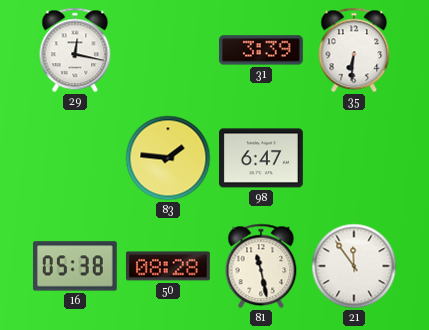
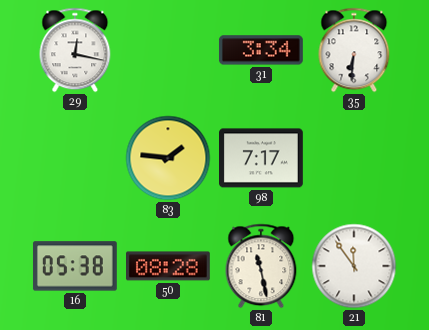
31: 3:39 -> 3:34 (261, 50)
98: 6:47 -> 7:17 (262, 158)
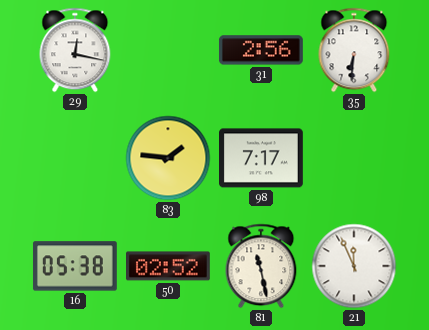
31: 3:34 -> 2:56 (261, 50)
50: 08:28 -> 02:52 (169, 266)
21: 11:54 -> 11:56 (354, 266)
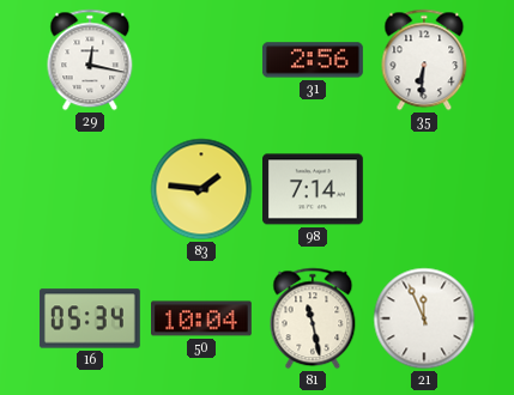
98: 7:17 -> 7:14 (314, 189)
16: 05:38 -> 05:34 (90, 318)
50: 02:52 -> 10:04 (202, 318)
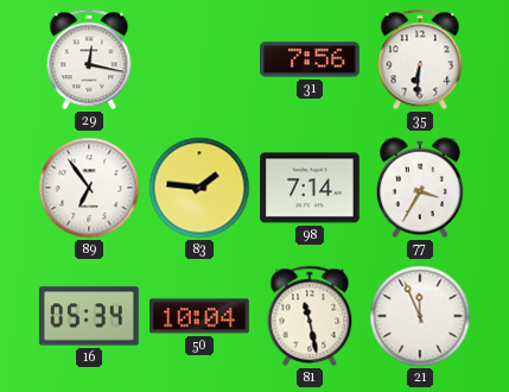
31: 2:56 -> 7:56 (310, 59)
89: none -> 6:54 (89, 188)
77: none -> 3:35 (420, 188)
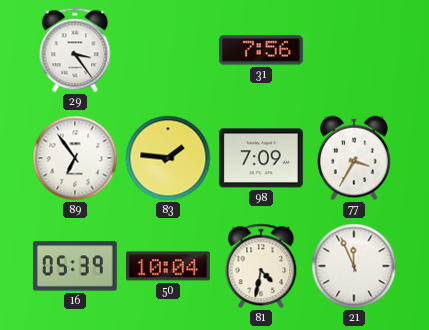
29: 12:17 -> 3:24 (75, 50)
35: 6:31 -> none (420, 59)
98: 7:14 -> 7:09 (262, 158)
16: 05:34 -> 05:39 (75, 266)
81: 11:28 -> 4:32 (261, 266)
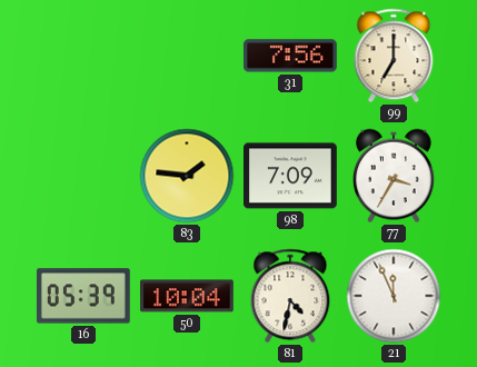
29: 3:24 -> none (75, 50)
99: none -> 7:00 (394, 56)
89: 6:54 -> none (75, 158)
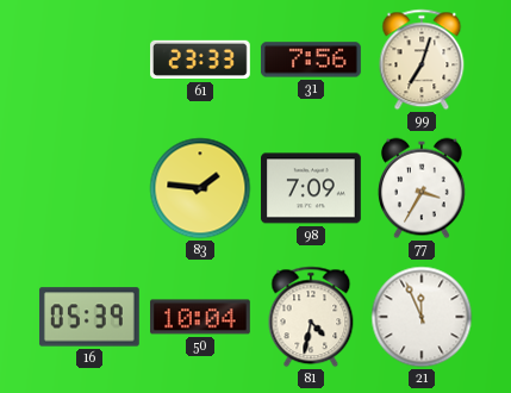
61: none -> 23:33 (201, 60)
99: 7:00 -> 7:03 (422, 60)
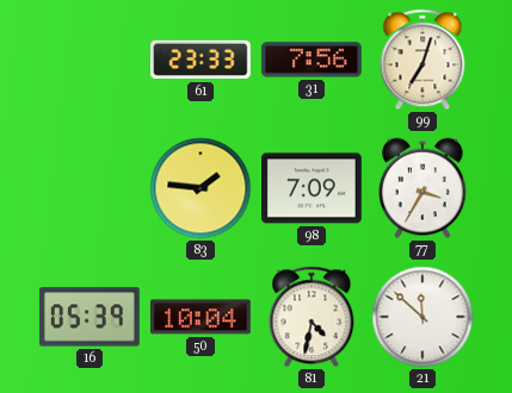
21: 11:56 -> 11:52 (422, 317)
